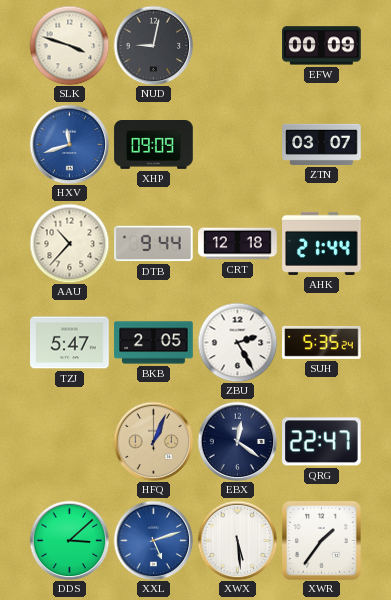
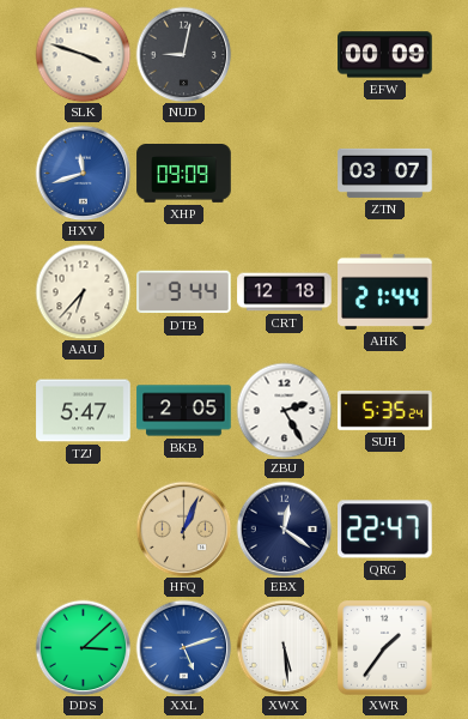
AAU: 10:37 -> 6:37 (83, 291)
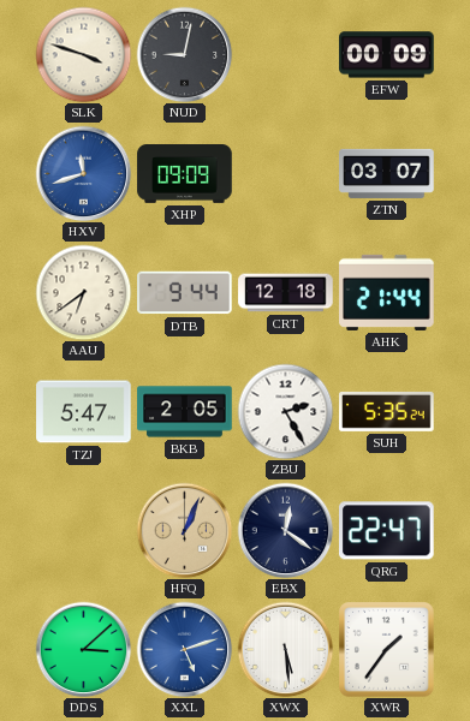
AAU: 6:37 -> 6:39 (83, 292)
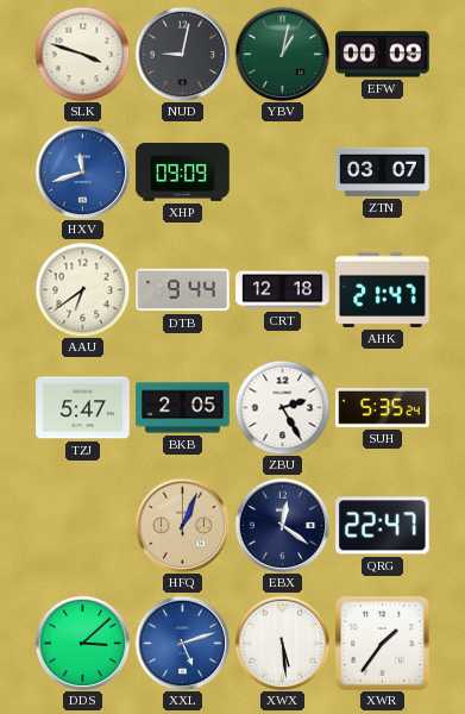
YBV: none -> 1:02 (282, 54)
AHK: 21:44 -> 21:47 (383, 289)
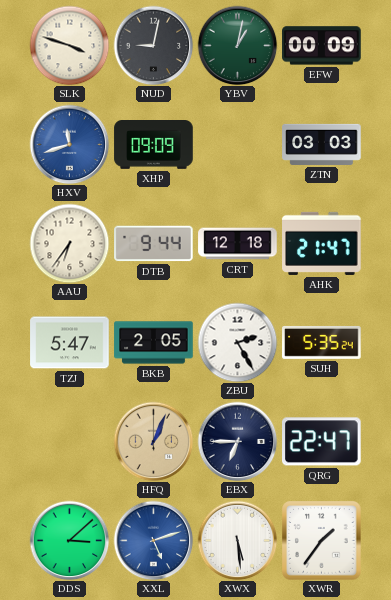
ZTN: 03:07 -> 03:03 (322, 144)
AAU: 6:39 -> 6:36 (69, 243)
EBX: 12:21 -> 6:45 (237, 441)
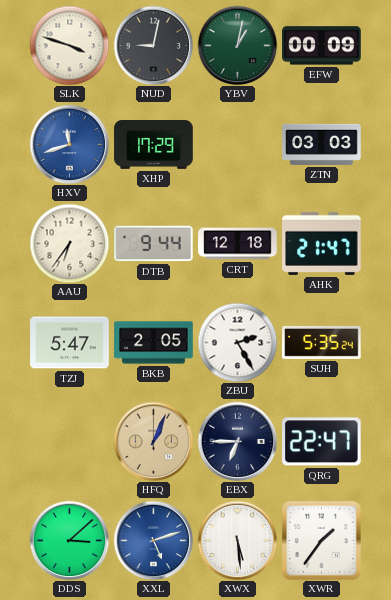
XHP: 09:09 -> 17:29 (154, 145)
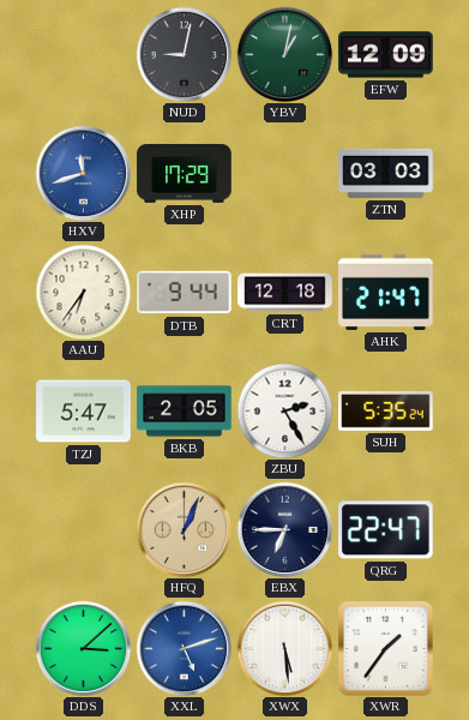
SLK: 3:48 -> none (69, 45)
EFW: 00:09 -> 12:09 (386, 55)
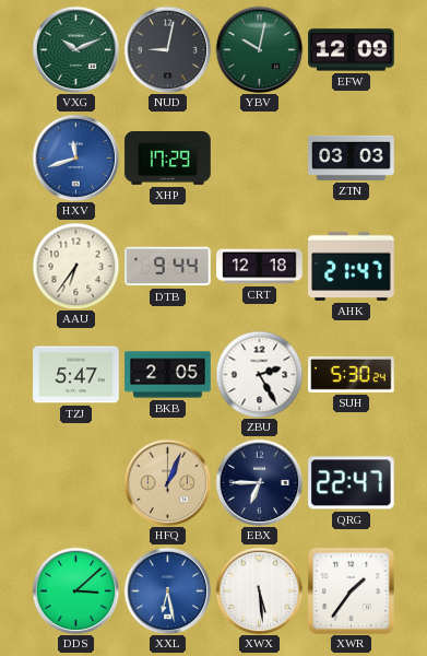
VXG: none -> 10:11 (75, 49)
YBV: 1:02 -> 10:02 (259, 49)
SUH: 5:35 -> 5:30 (352, 374)
XXL: 5:12 -> 6:28 (167, 590)
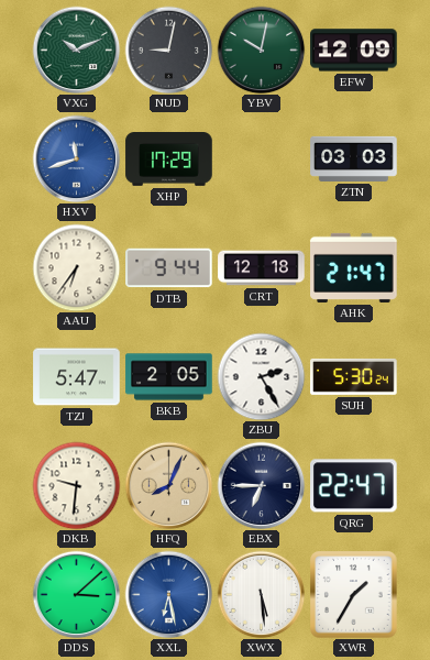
DKB: none -> 9:31 (76, 485)
HFQ: 1:04 -> 8:04 (168, 485)
XWR: 1:36 -> 1:35 (354, 595)
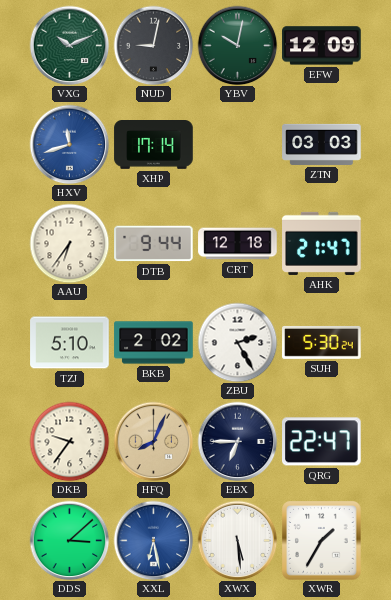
XHP: 17:29 -> 17:14 (154, 145)
TZJ: 5:47 -> 5:10 (70, 343)
BKB: 2:05 -> 2:02 (154, 343)
DKB: 9:31 -> 9:36 (69, 441)
